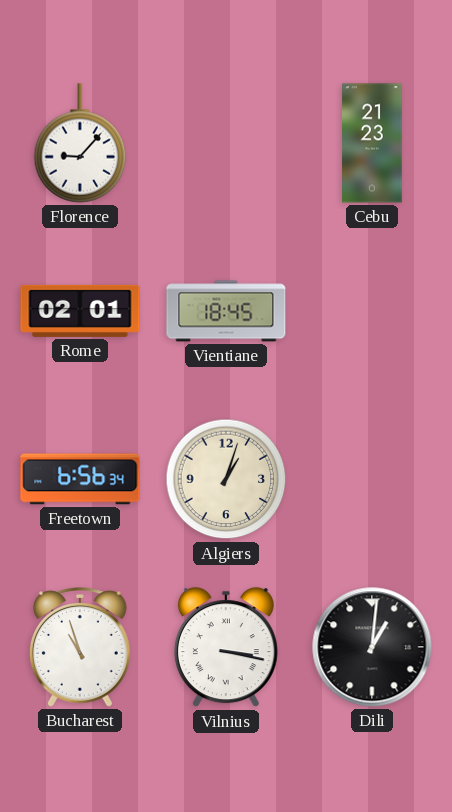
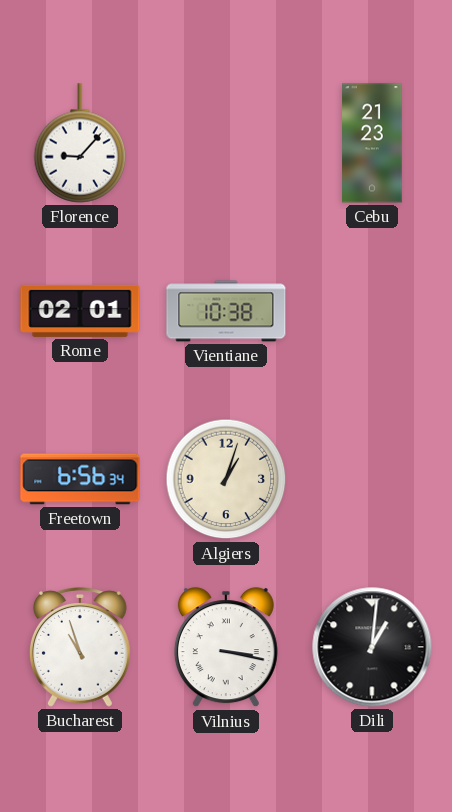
Vientiane: 18:45 -> 10:38 (226, 311)
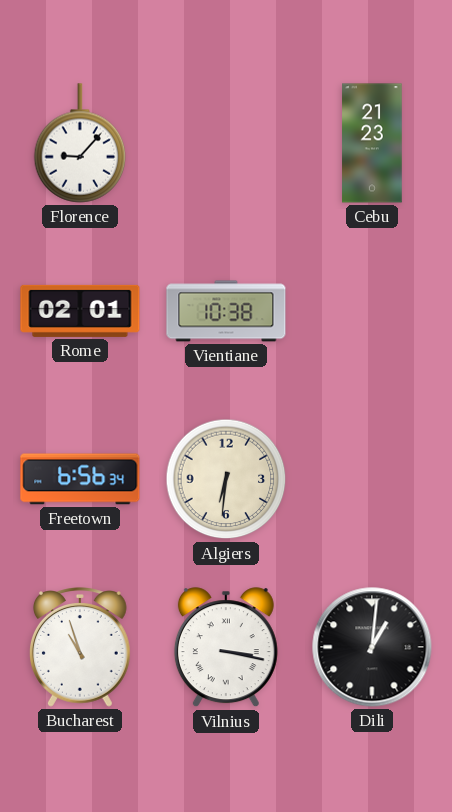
Algiers: 1:03 -> 6:31 (226, 479)
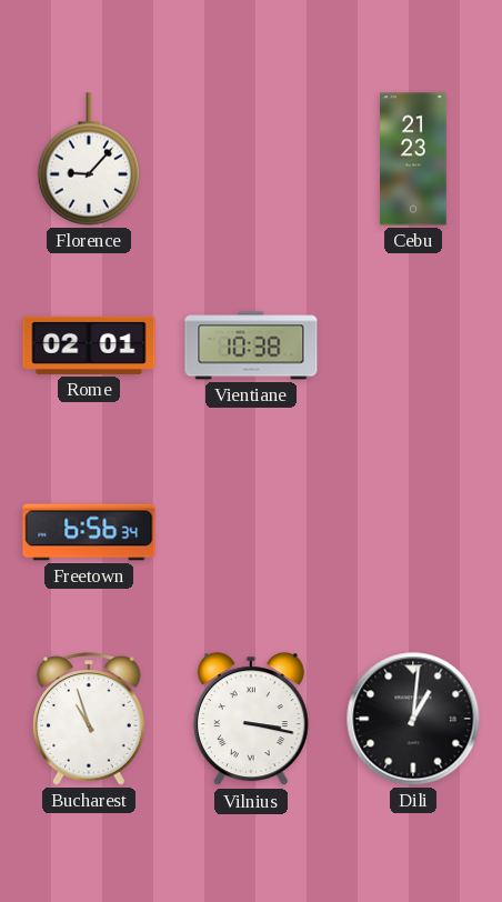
Algiers: 6:31 -> none (226, 479)
